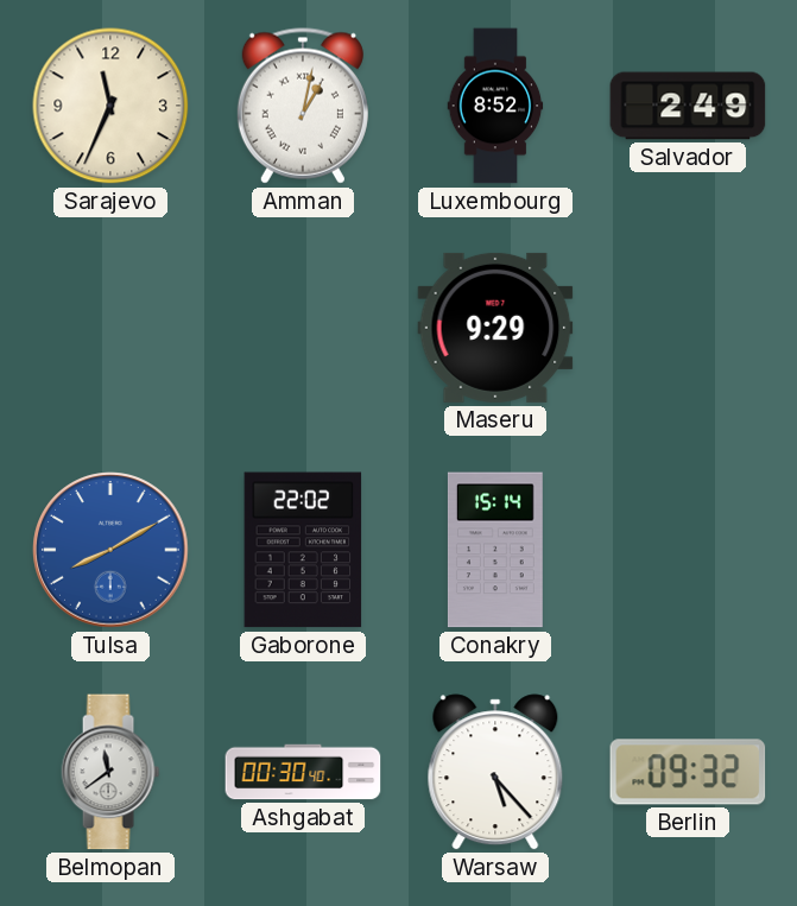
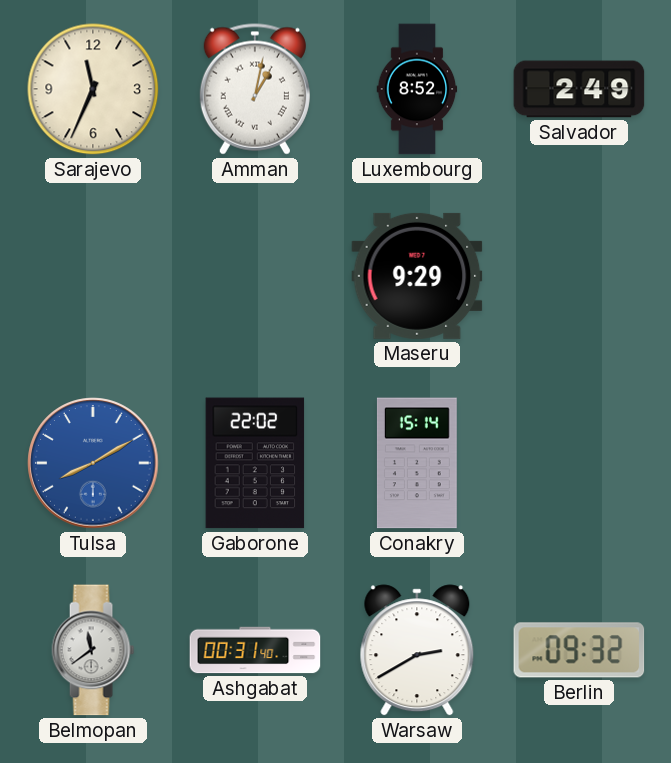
Ashgabat: 00:30 -> 00:31 (255, 650)
Warsaw: 5:23 -> 2:40 (417, 650)
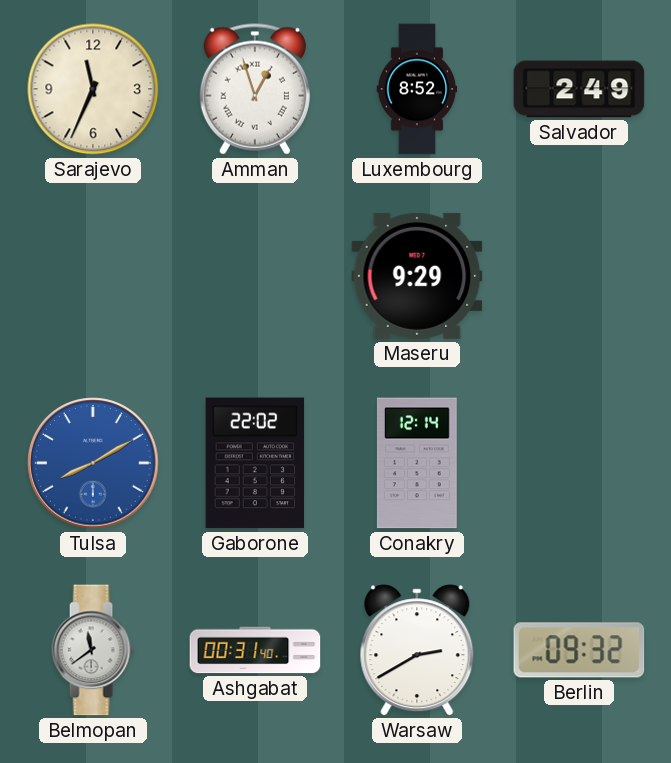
Amman: 1:02 -> 12:57 (255, 89)
Conakry: 15:14 -> 12:14 (417, 463)
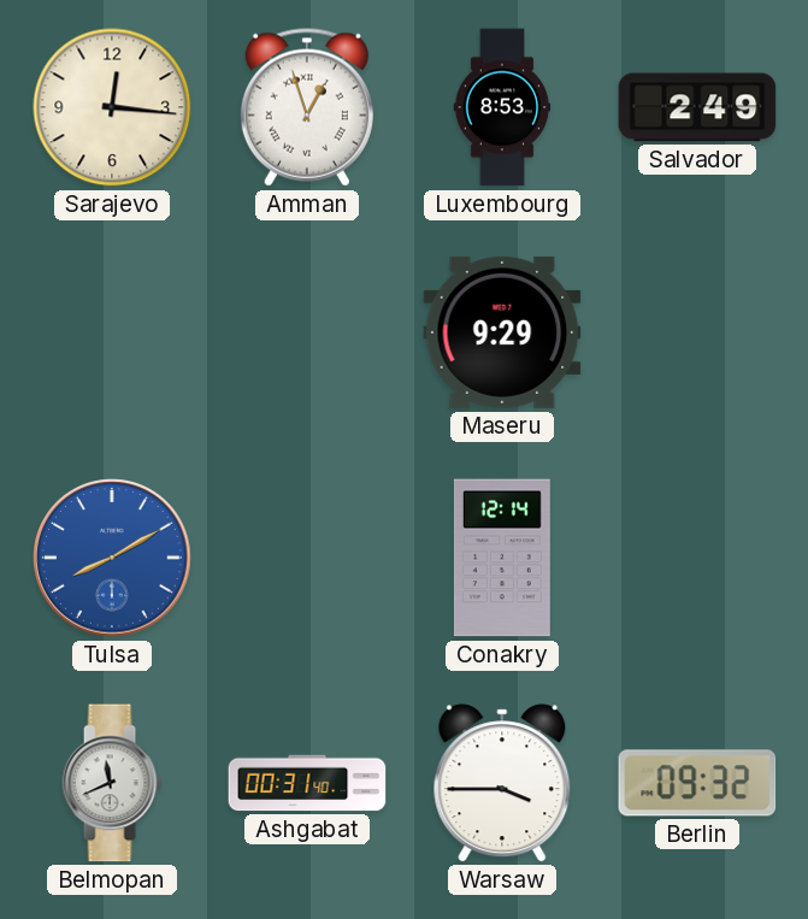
Sarajevo: 11:34 -> 12:16 (112, 107)
Luxembourg: 8:52 -> 8:53 (502, 107)
Gaborone: 22:02 -> none (255, 463)
Belmopan: 11:39 -> 11:41 (112, 783)
Warsaw: 2:40 -> 3:45 (502, 783)
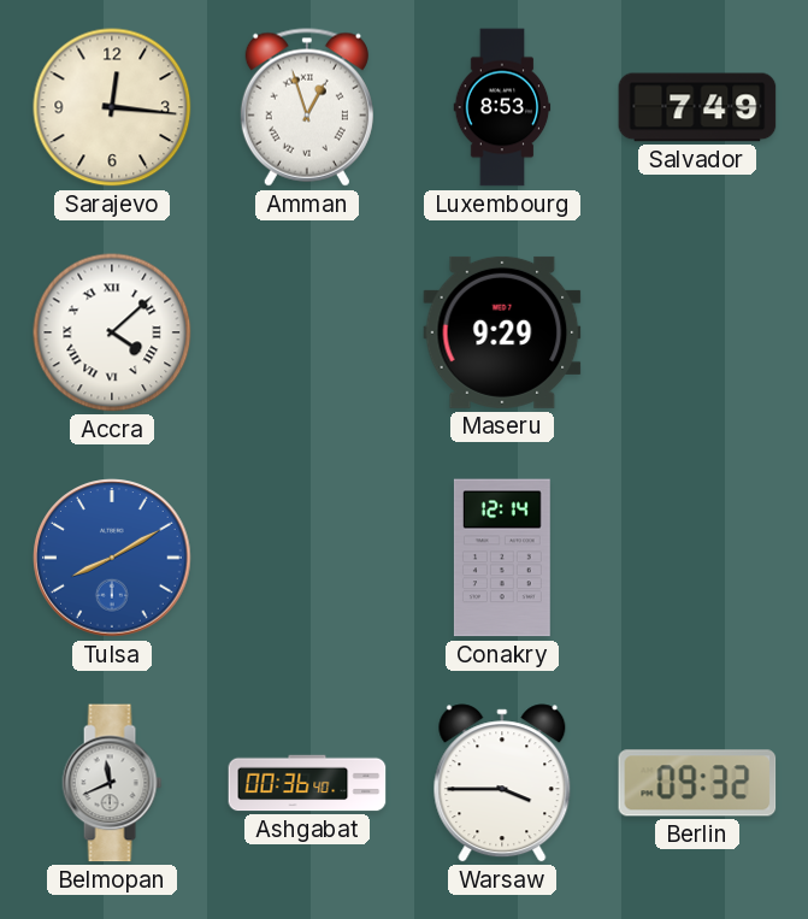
Salvador: 2:49 -> 7:49 (697, 107)
Accra: none -> 4:08 (112, 332)
Ashgabat: 00:31 -> 00:36 (307, 783)
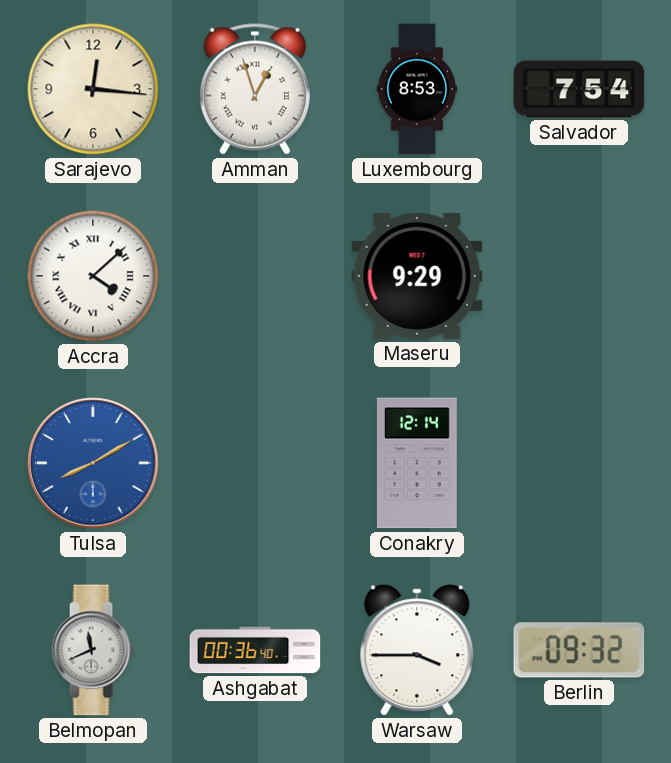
Salvador: 7:49 -> 7:54 (579, 89)
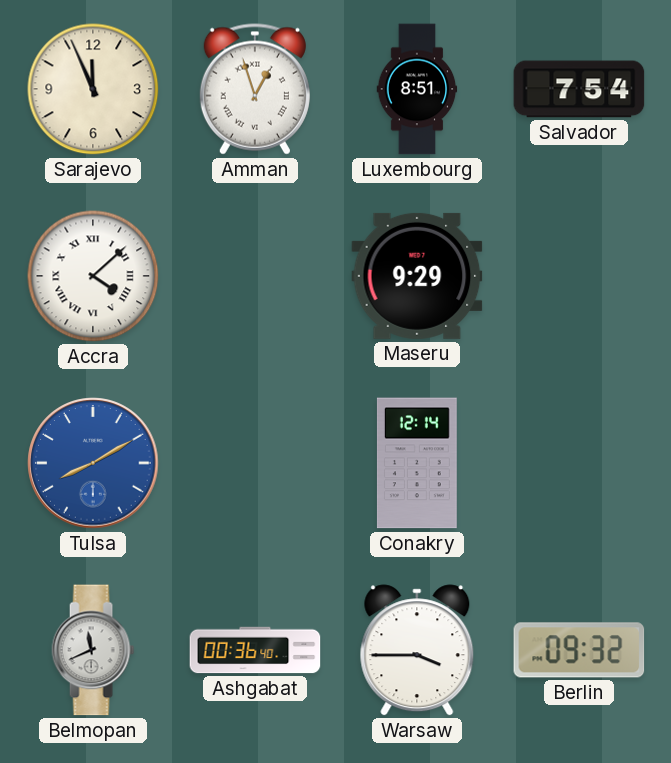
Sarajevo: 12:16 -> 11:56 (93, 89)
Luxembourg: 8:53 -> 8:51 (417, 89)
